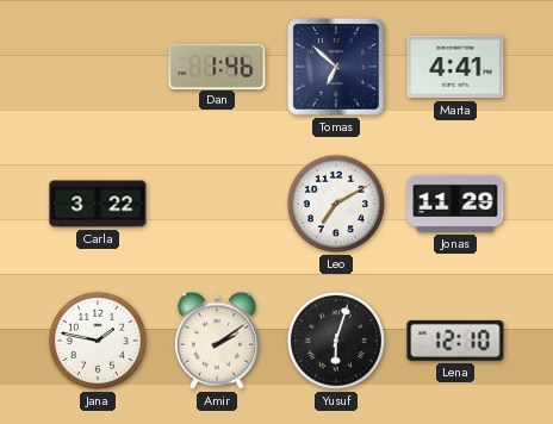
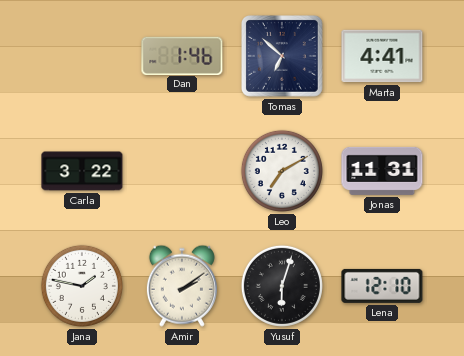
Jonas: 11:29 -> 11:31 (382, 171)
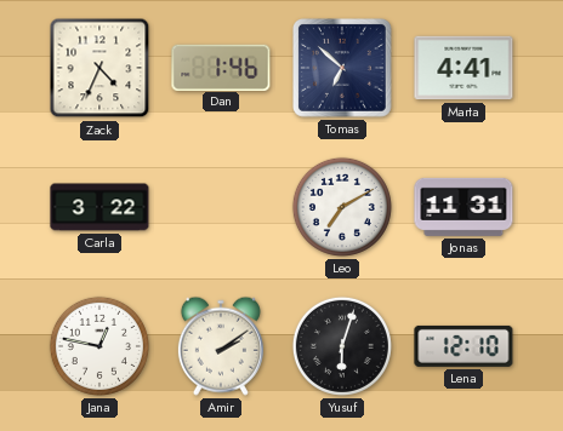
Zack: none -> 4:34 (99, 68)
Jana: 1:47 -> 12:47 (99, 346)
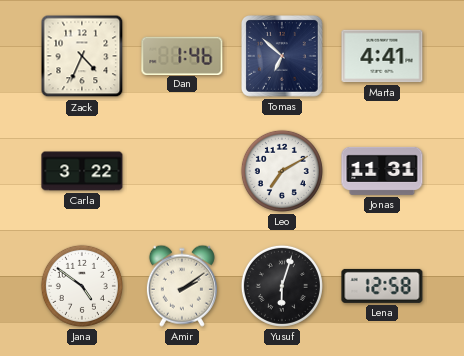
Jana: 12:47 -> 4:51 (82, 286)
Lena: 12:10 -> 12:58 (382, 286)
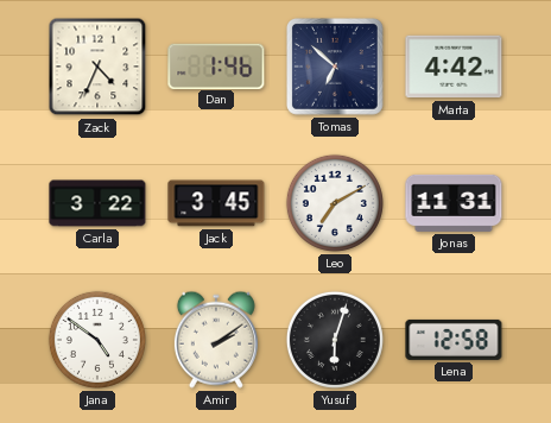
Marta: 4:41 -> 4:42 (454, 67)
Jack: none -> 3:45 (216, 203)
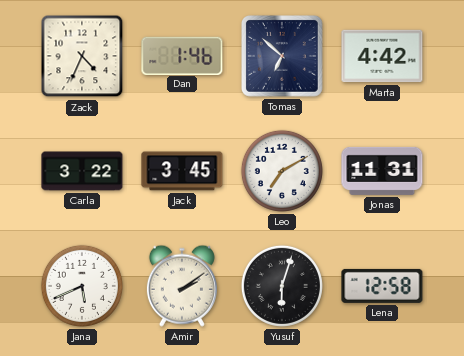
Jana: 4:51 -> 5:41 (82, 286)
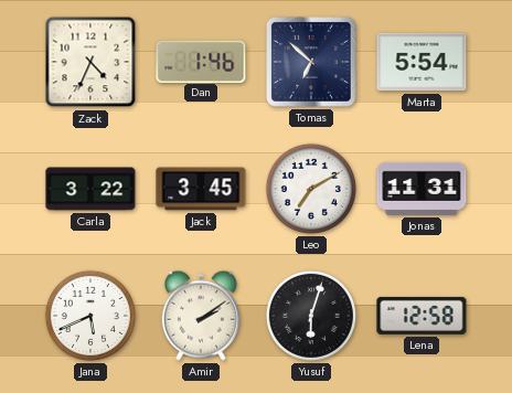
Marta: 4:42 -> 5:54 (422, 62)
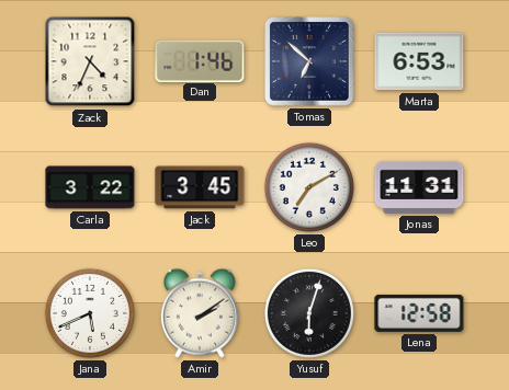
Marta: 5:54 -> 6:53 (419, 61)
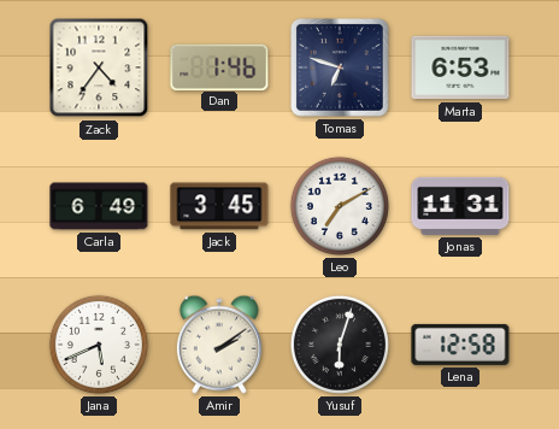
Zack: 4:34 -> 4:36 (99, 67)
Tomas: 6:52 -> 6:48 (341, 69)
Carla: 3:22 -> 6:49 (99, 206)
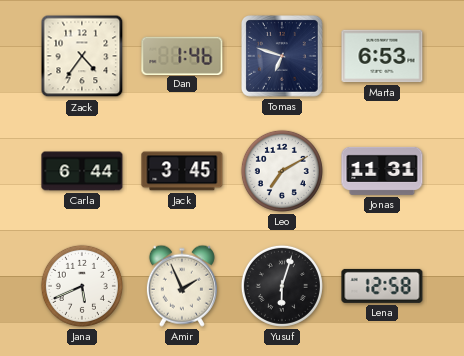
Carla: 6:49 -> 6:44 (82, 171)
Amir: 2:09 -> 1:56 (182, 286)
